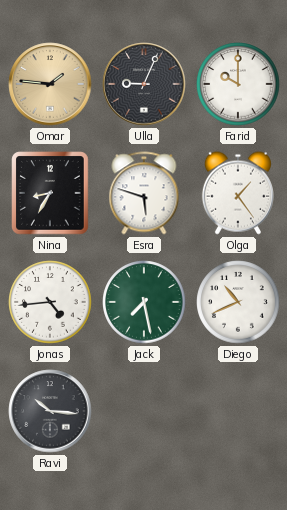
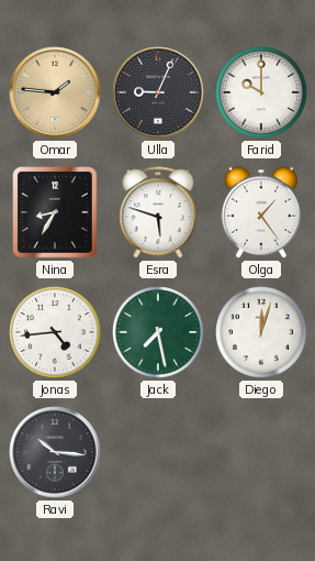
Diego: 10:41 -> 12:03 (261, 332)
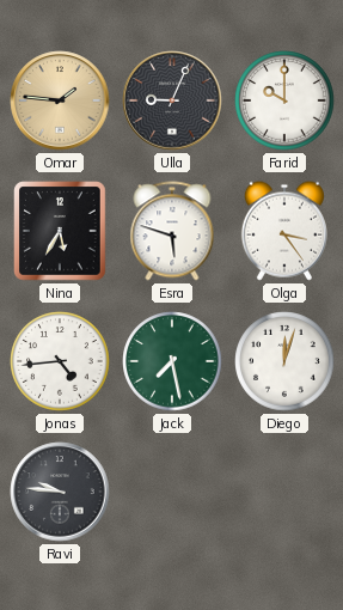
Nina: 8:35 -> 5:35 (60, 231)
Olga: 1:24 -> 3:24 (284, 231)
Ravi: 10:16 -> 9:46 (60, 492)
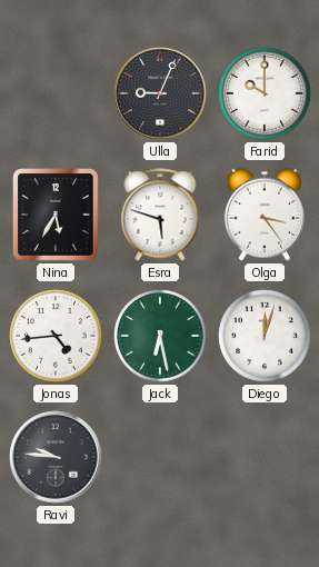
Omar: 1:46 -> none (60, 100)
Jack: 7:28 -> 6:28 (160, 336)
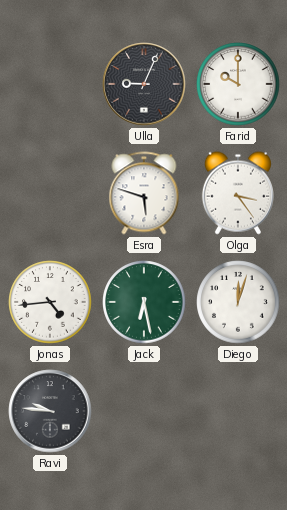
Nina: 5:35 -> none (56, 215)
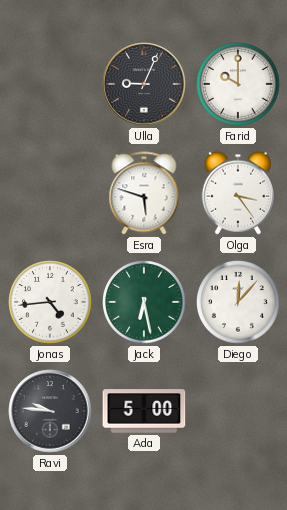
Diego: 12:03 -> 12:07 (238, 302)
Ada: none -> 5:00 (144, 411)
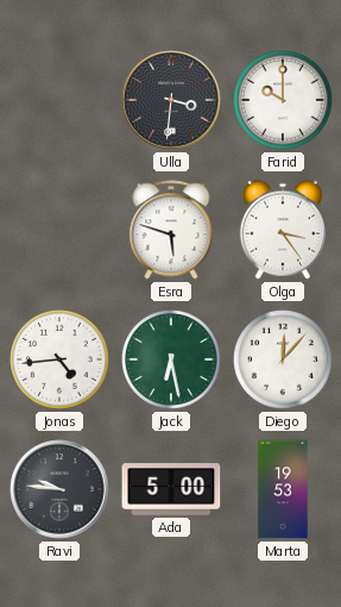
Ulla: 9:04 -> 3:31 (171, 100)
Marta: none -> 19:53 (283, 489)
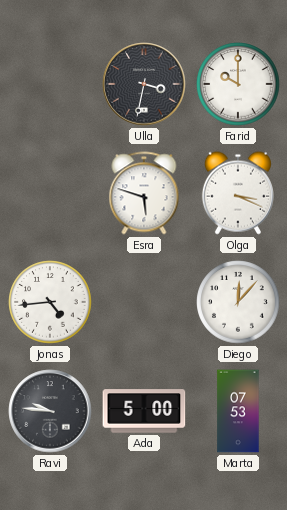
Ulla: 3:31 -> 3:32 (144, 84)
Olga: 3:24 -> 3:19 (238, 193)
Jack: 6:28 -> none (171, 359)
Marta: 19:53 -> 07:53 (238, 411)
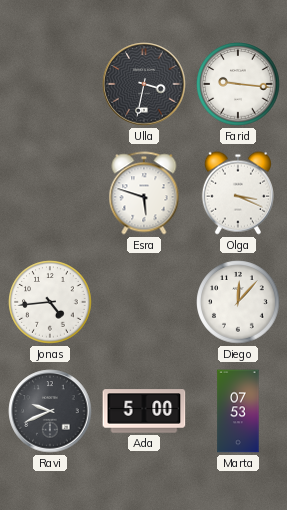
Farid: 10:00 -> 9:16 (238, 84)
Ravi: 9:46 -> 9:41 (50, 411)
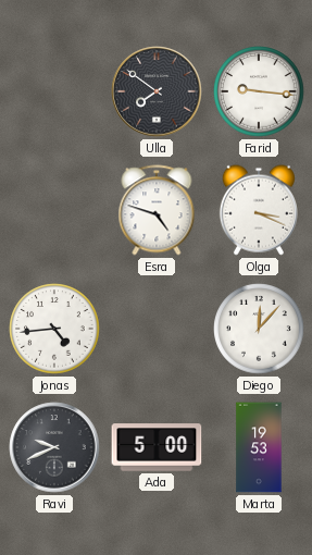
Ulla: 3:32 -> 7:51 (157, 91)
Esra: 5:48 -> 4:48 (157, 210)
Marta: 07:53 -> 19:53 (259, 447)
